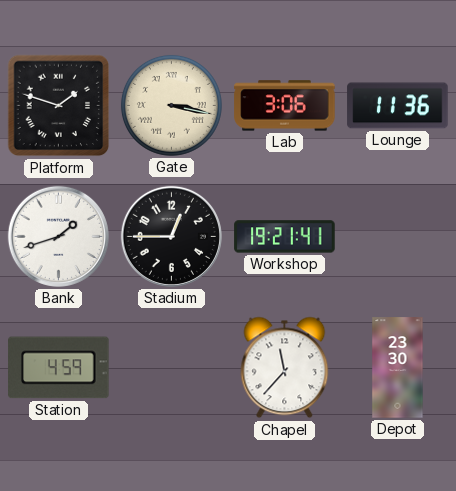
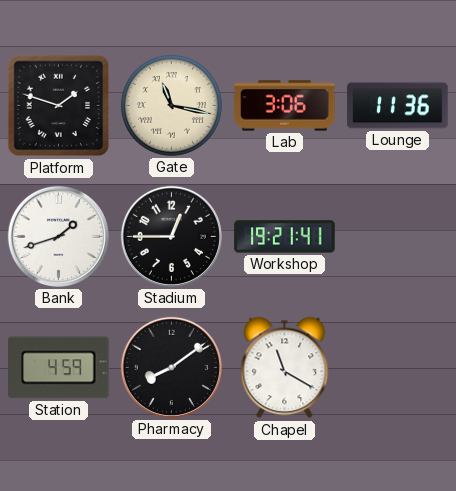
Gate: 3:17 -> 11:17 (171, 105)
Pharmacy: none -> 8:09 (171, 367)
Chapel: 11:37 -> 11:20 (285, 368)
Depot: 23:30 -> none (398, 368)
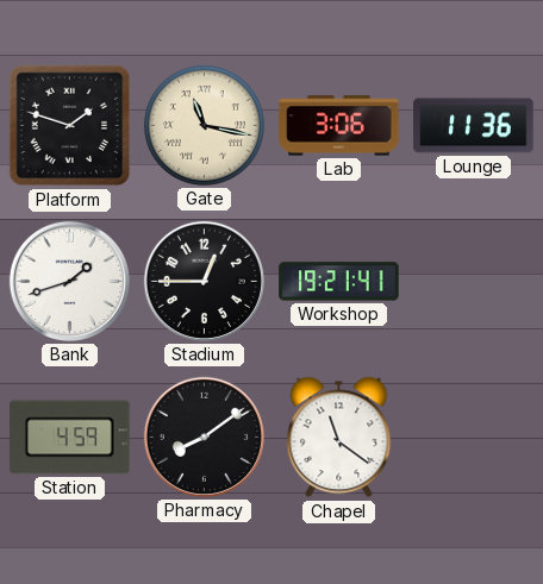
Chapel: 11:20 -> 11:21 (339, 438)
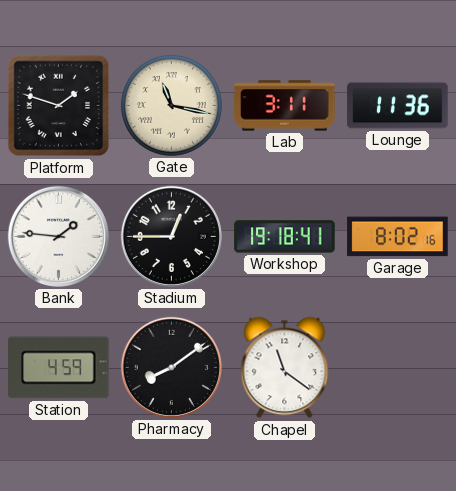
Lab: 3:06 -> 3:11 (285, 106)
Bank: 1:42 -> 1:46 (58, 236)
Workshop: 19:21 -> 19:18 (285, 237)
Garage: none -> 8:02 (398, 237)
